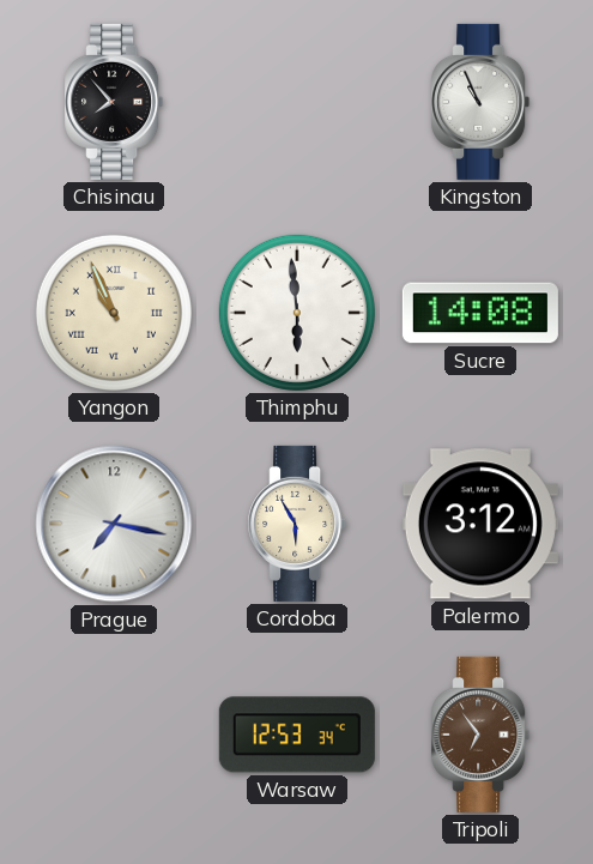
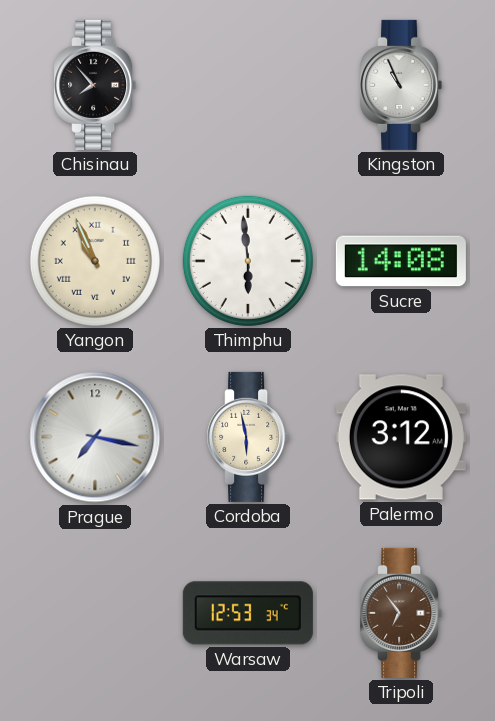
Cordoba: 5:55 -> 5:58 (248, 437)
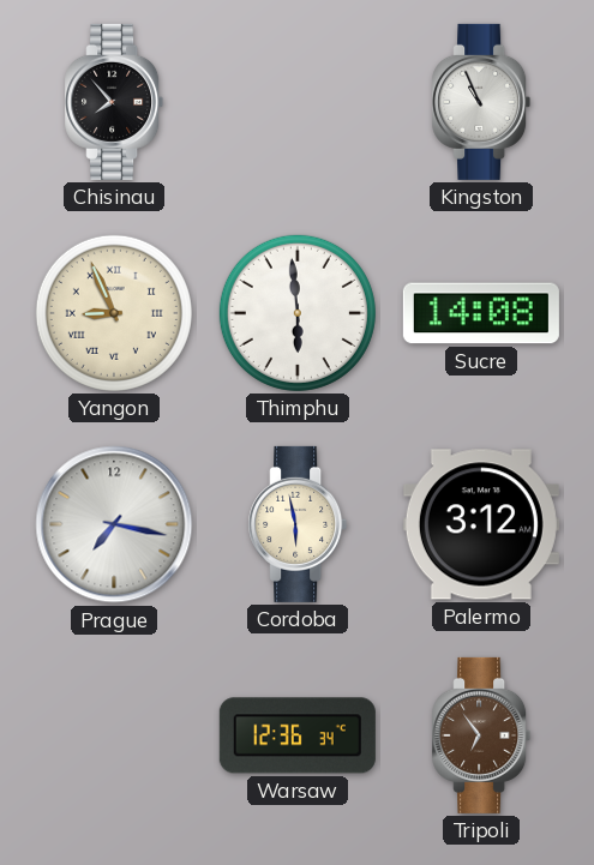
Yangon: 10:56 -> 8:56 (114, 313)
Warsaw: 12:53 -> 12:36 (298, 735)
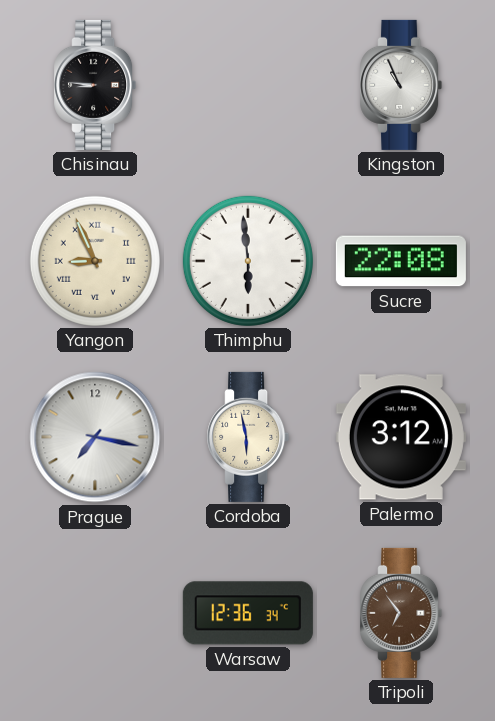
Chisinau: 7:53 -> 8:46 (95, 85)
Sucre: 14:08 -> 22:08 (401, 261)
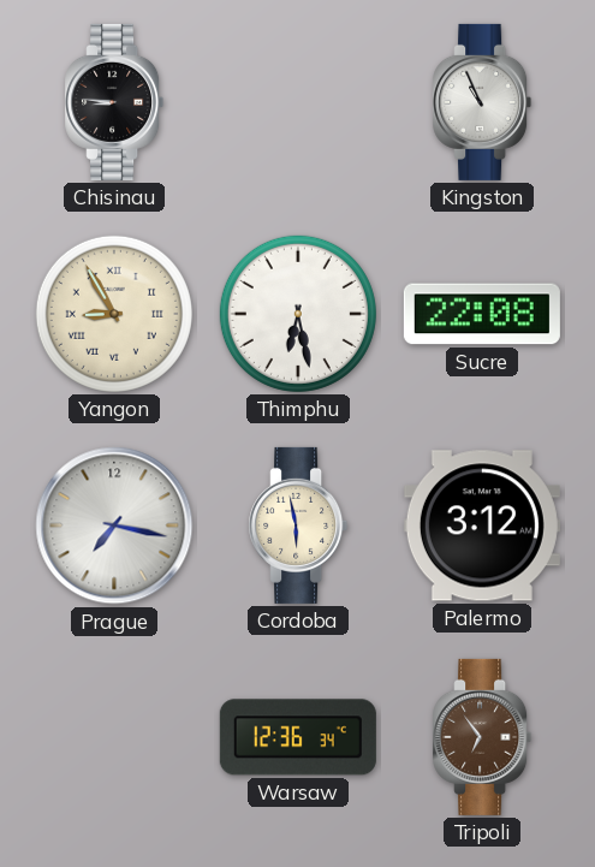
Yangon: 8:56 -> 8:55 (114, 314)
Thimphu: 5:59 -> 6:28 (298, 314)
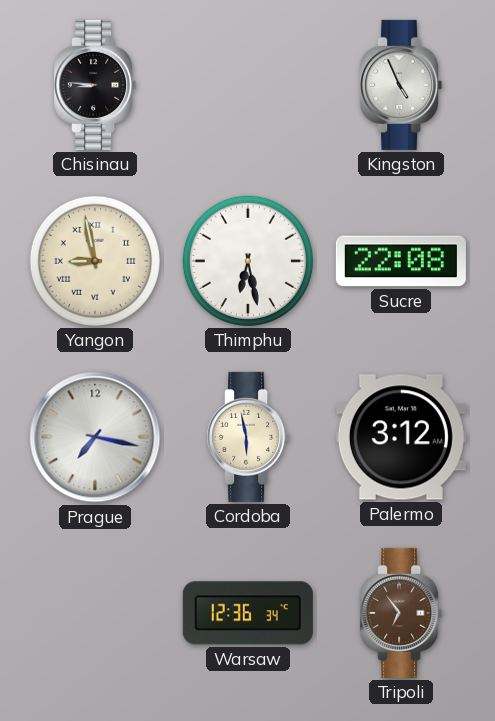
Kingston: 10:56 -> 4:56 (401, 85)
Yangon: 8:55 -> 8:58 (95, 261)
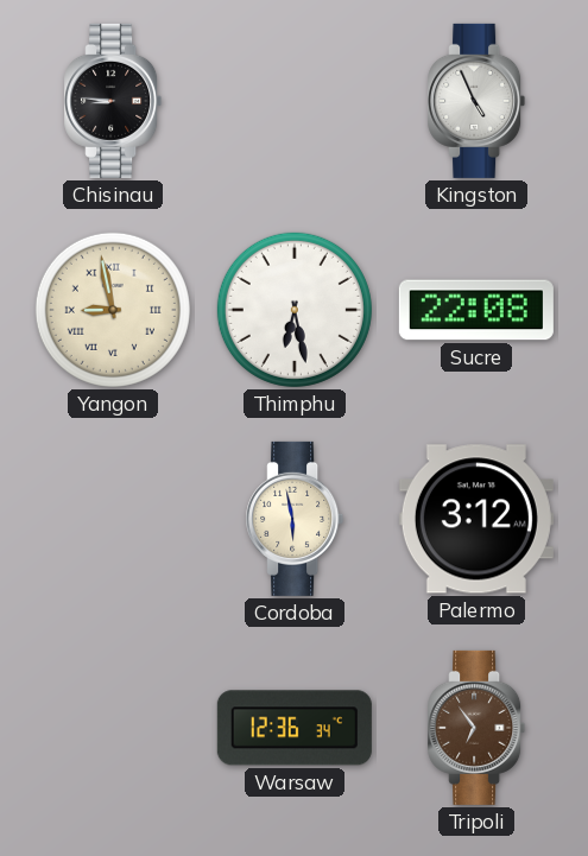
Prague: 7:17 -> none (95, 437)
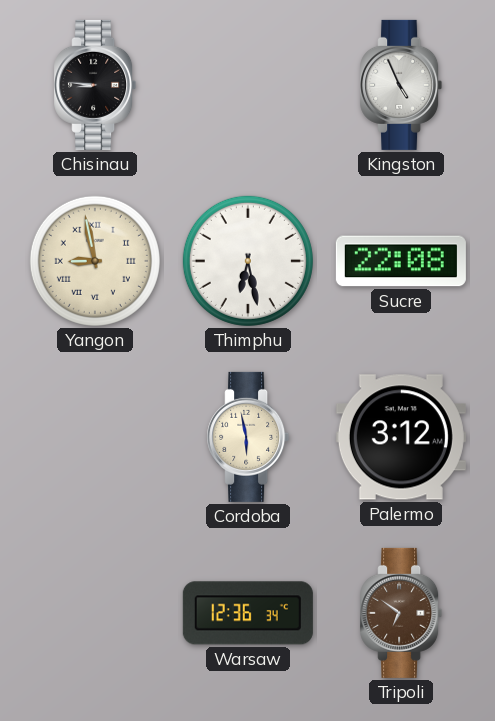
Tripoli: 6:54 -> 6:51 (401, 613)
